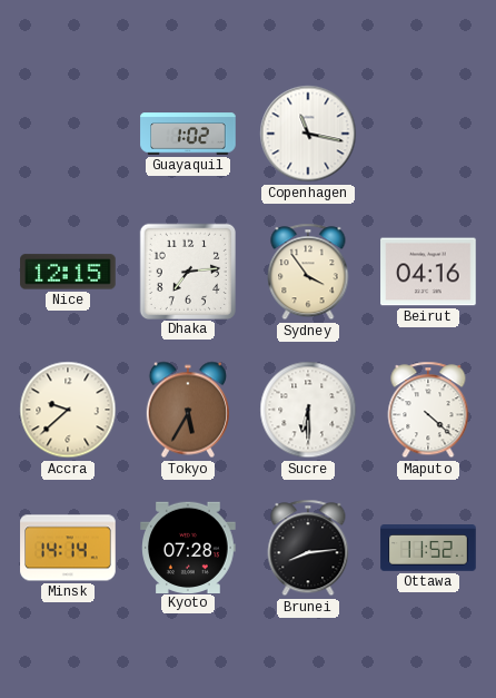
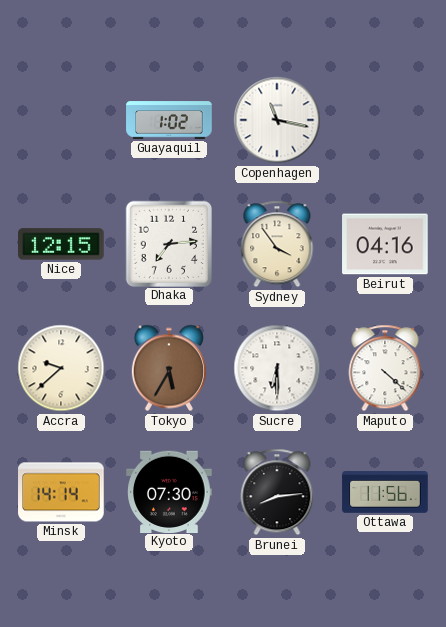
Kyoto: 07:28 -> 07:30 (169, 491)
Ottawa: 11:52 -> 11:56 (385, 492)
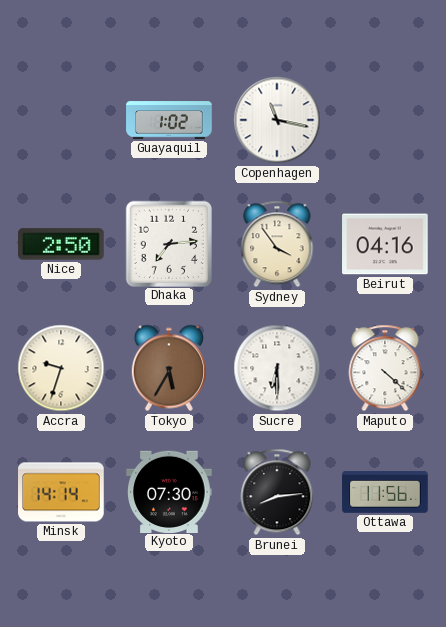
Nice: 12:15 -> 2:50 (61, 244)
Accra: 9:38 -> 9:33 (61, 368)
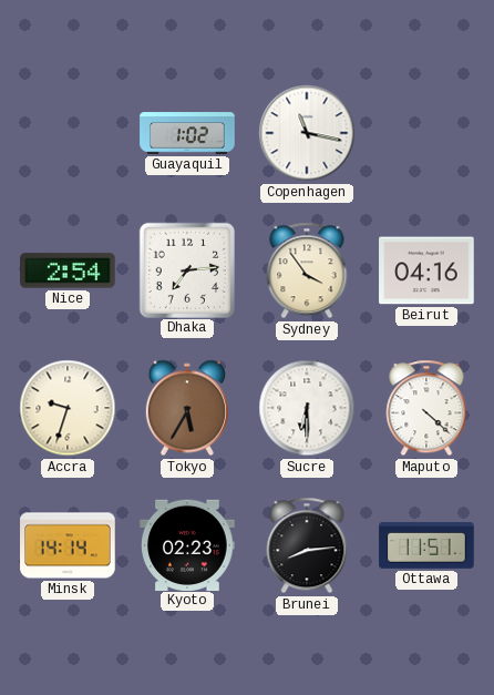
Nice: 2:50 -> 2:54 (68, 270)
Kyoto: 07:30 -> 02:23 (187, 544)
Ottawa: 11:56 -> 11:51 (426, 545)
